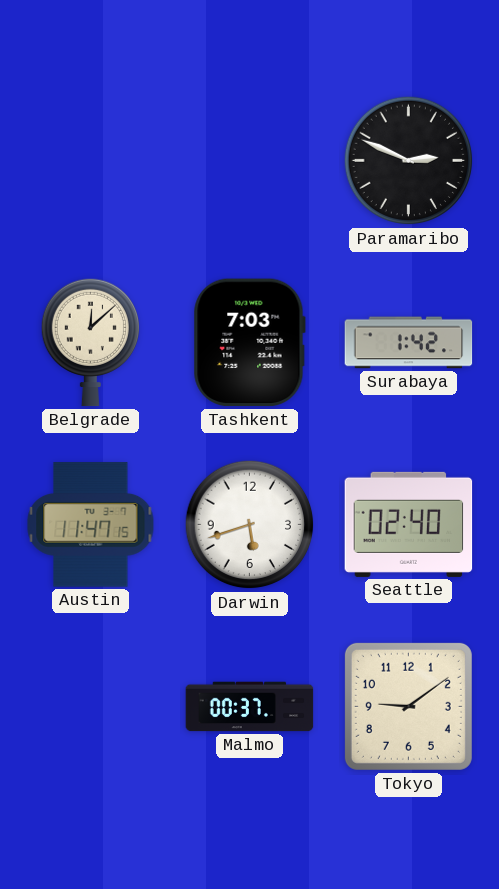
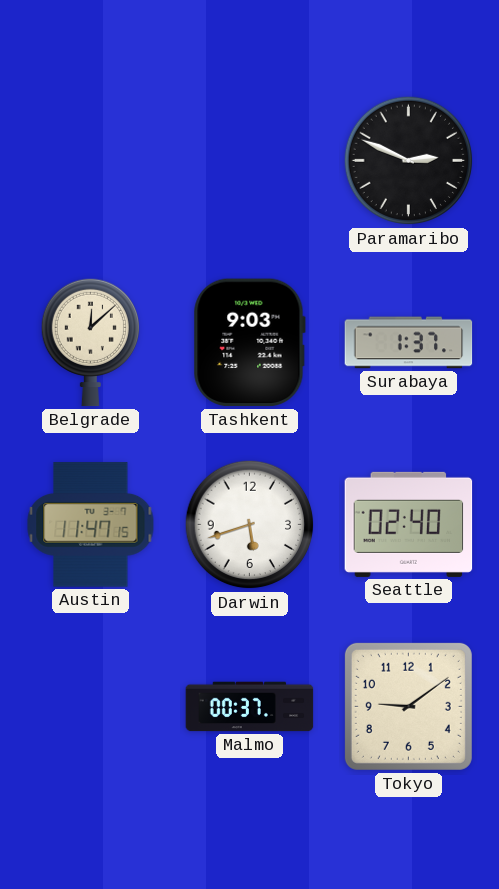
Tashkent: 7:03 -> 9:03 (249, 343)
Surabaya: 1:42 -> 1:37 (409, 343)
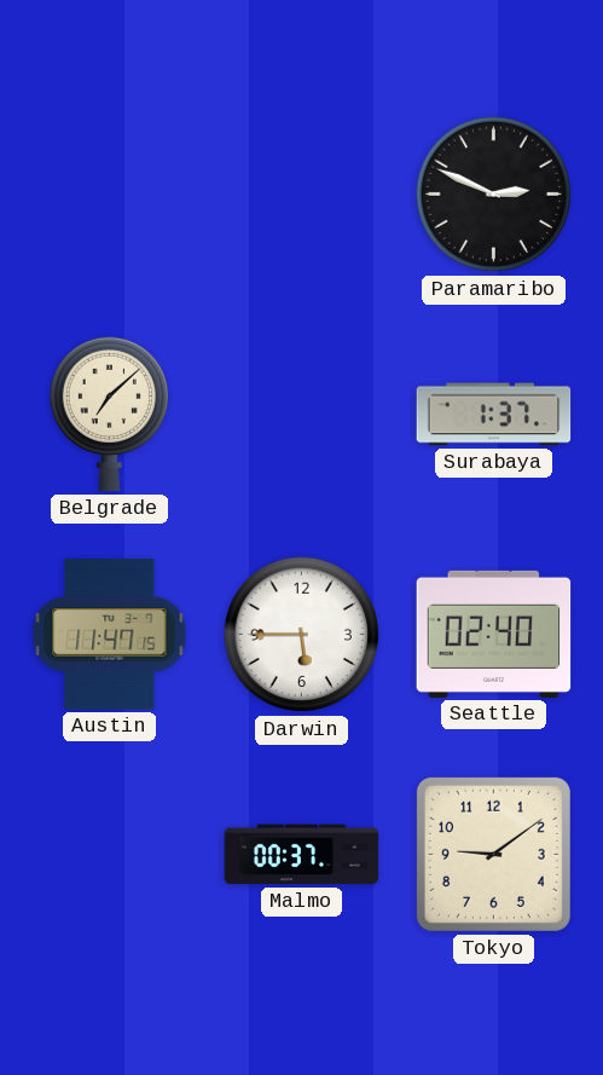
Belgrade: 12:08 -> 7:08 (109, 414)
Tashkent: 9:03 -> none (249, 343)
Darwin: 5:42 -> 5:45 (302, 635)
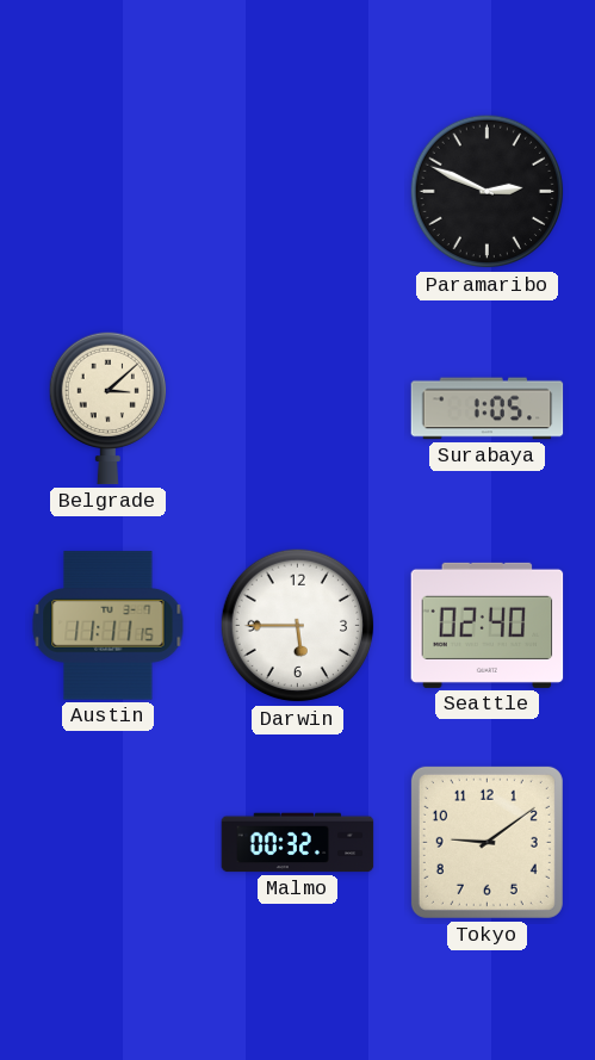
Belgrade: 7:08 -> 3:08 (107, 408)
Surabaya: 1:37 -> 1:05 (488, 409)
Austin: 11:47 -> 11:11 (109, 626)
Malmo: 00:37 -> 00:32 (298, 843)
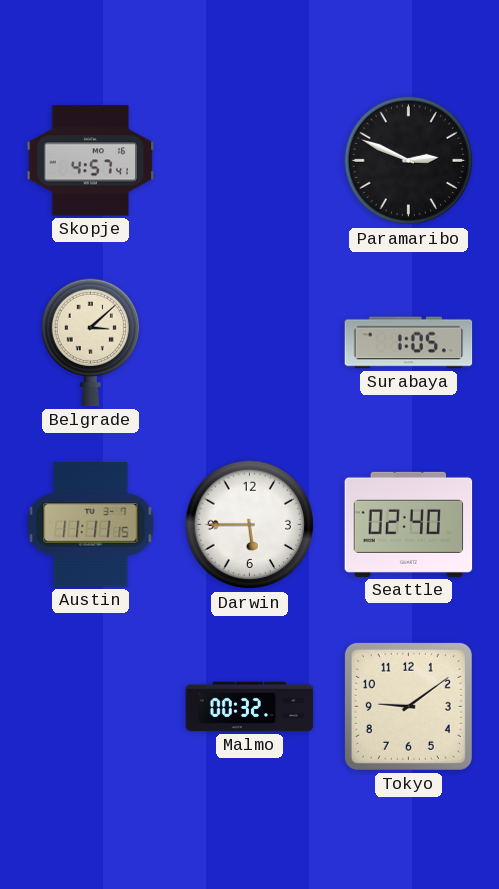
Skopje: none -> 4:57 (91, 161)
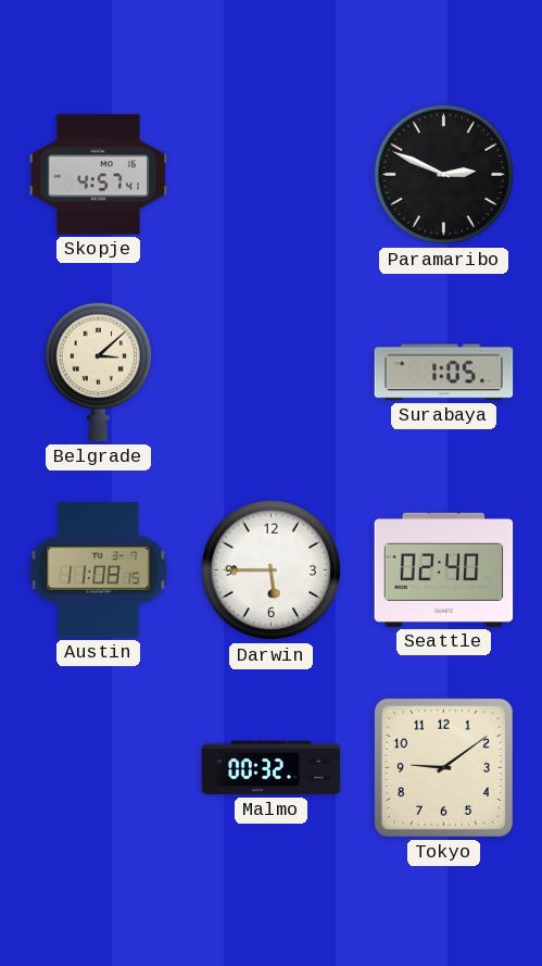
Austin: 11:11 -> 11:08 (99, 570)
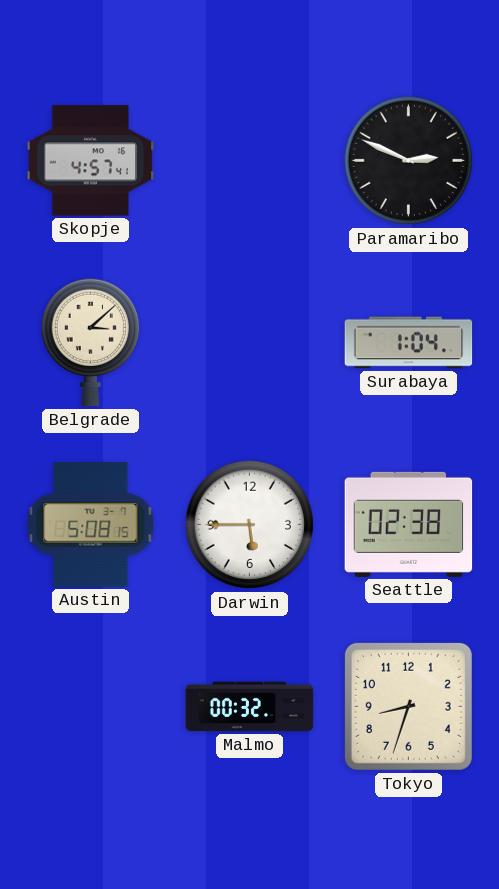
Surabaya: 1:05 -> 1:04 (409, 343)
Austin: 11:08 -> 5:08 (91, 525)
Seattle: 02:40 -> 02:38 (409, 524)
Tokyo: 9:09 -> 8:33 (408, 706)
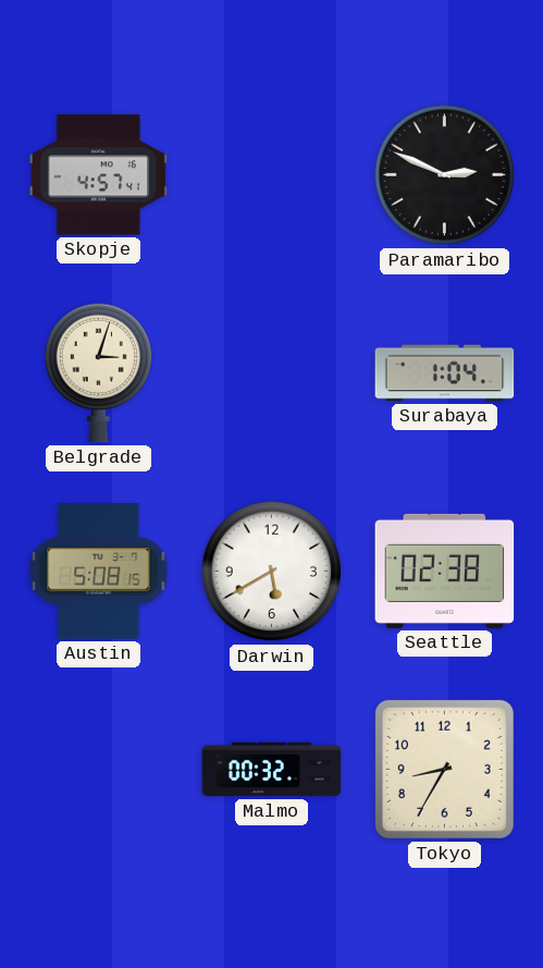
Belgrade: 3:08 -> 3:03 (98, 372)
Darwin: 5:45 -> 5:40 (272, 572)
Tokyo: 8:33 -> 8:35 (444, 769)
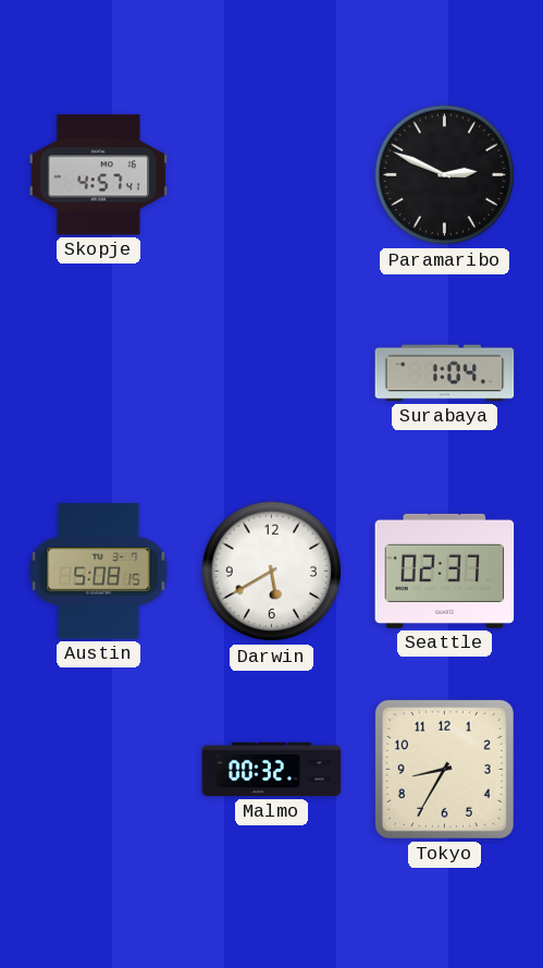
Belgrade: 3:03 -> none (98, 372)
Seattle: 02:38 -> 02:37 (445, 571)
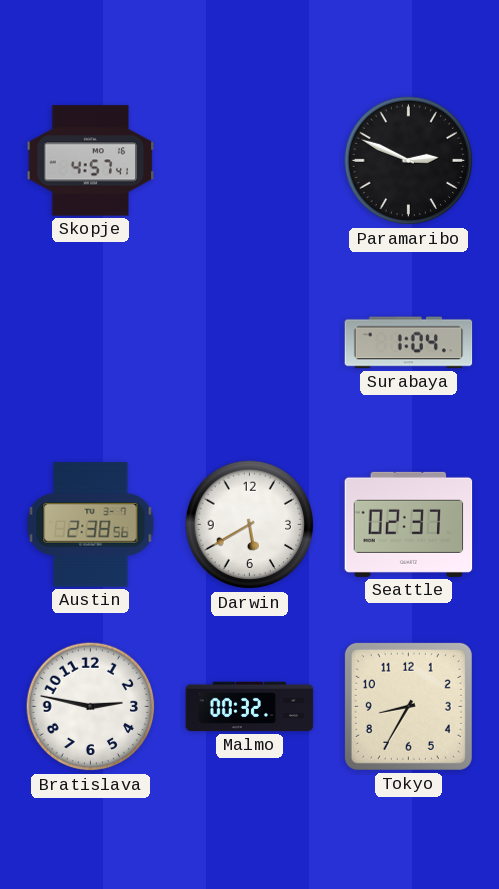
Austin: 5:08 -> 2:38 (91, 525)
Bratislava: none -> 2:47 (91, 707)
